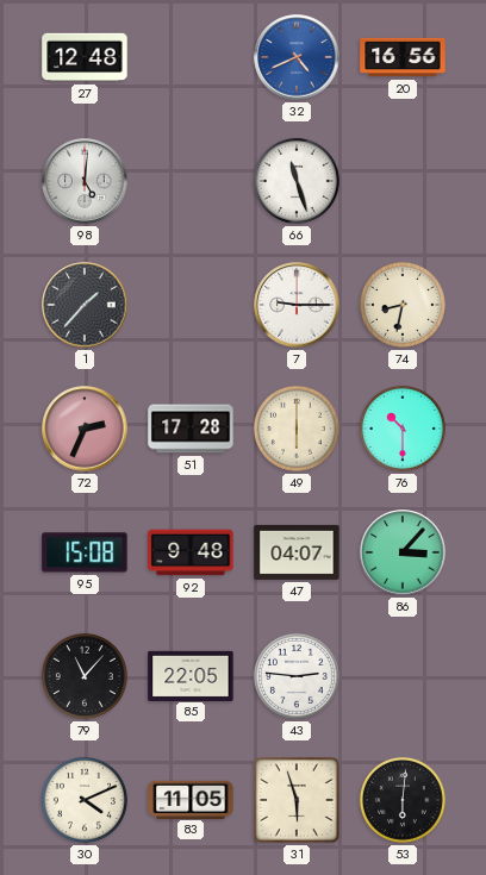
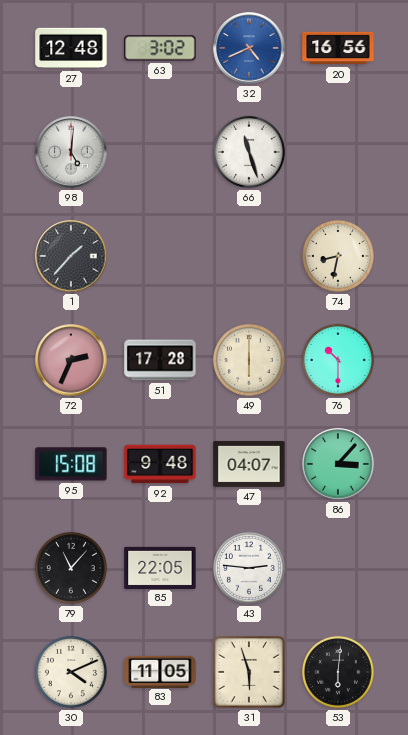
63: none -> 3:02 (160, 48)
7: 9:15 -> none (297, 305)
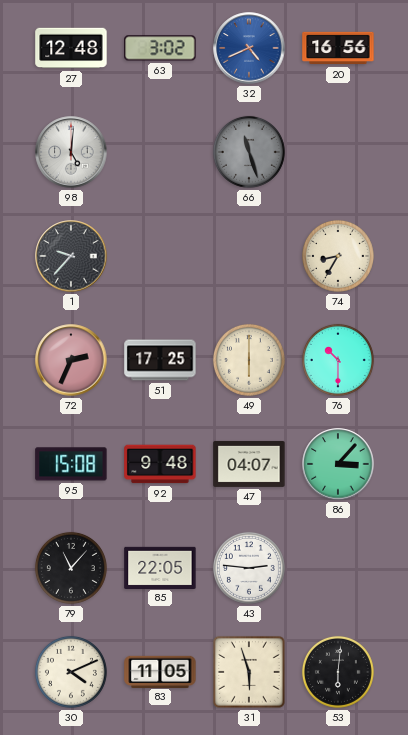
66 dial: white -> grey (249, 152)
1: 1:37 -> 9:37 (71, 256)
74: 8:32 -> 8:35 (338, 256)
51: 17:28 -> 17:25 (160, 360)
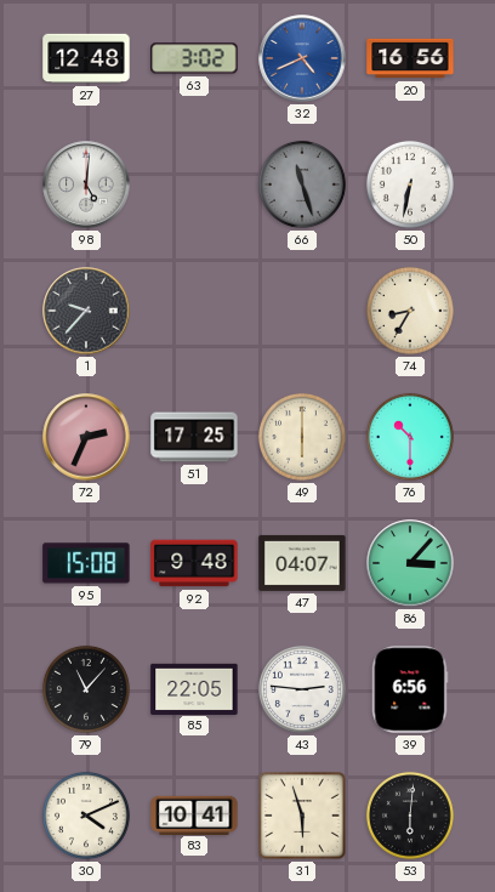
50: none -> 6:32 (410, 184)
39: none -> 6:56 (410, 689)
83: 11:05 -> 10:41 (194, 814)
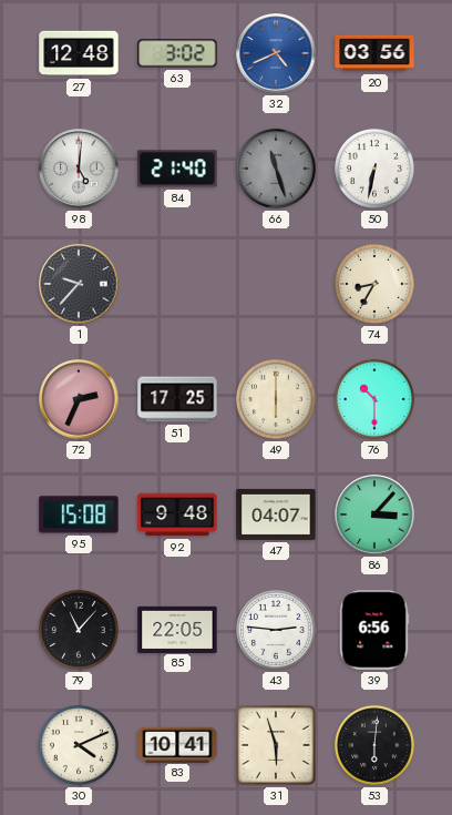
20: 16:56 -> 03:56 (374, 53)
84: none -> 21:40 (177, 169)
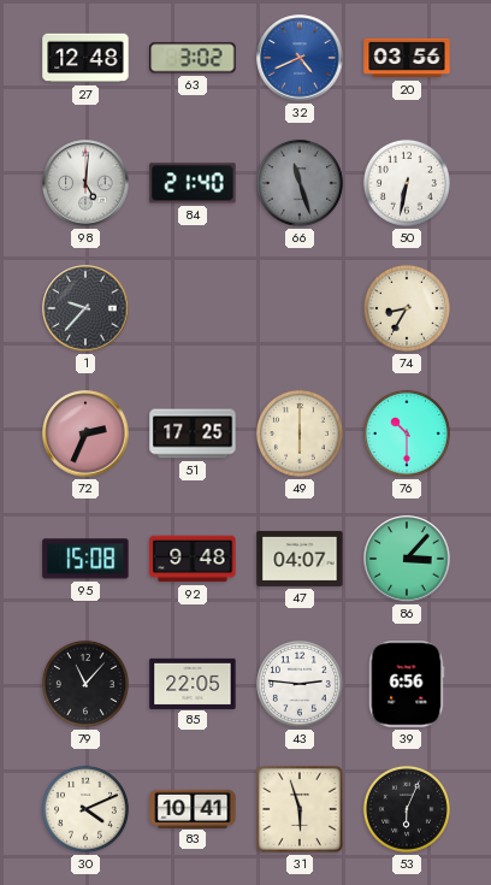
53: 6:01 -> 6:04 (407, 809)
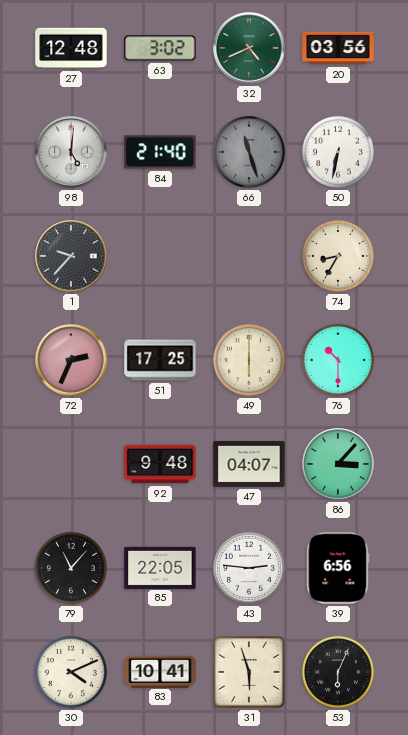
32 dial: blue -> green (249, 48)
95: 15:08 -> none (85, 559)
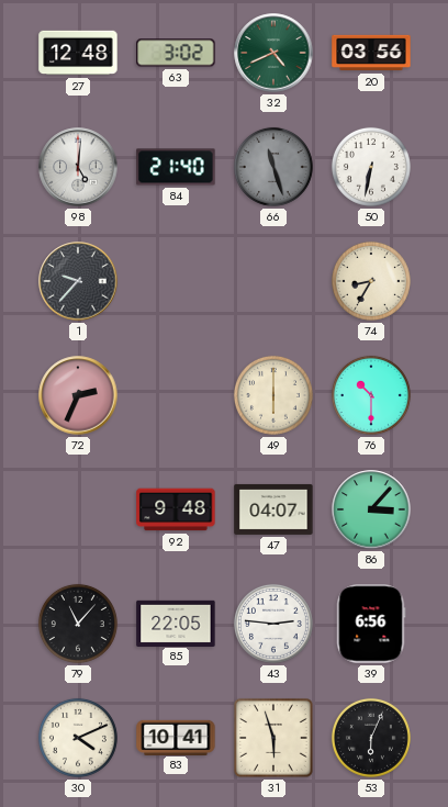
51: 17:25 -> none (160, 360)
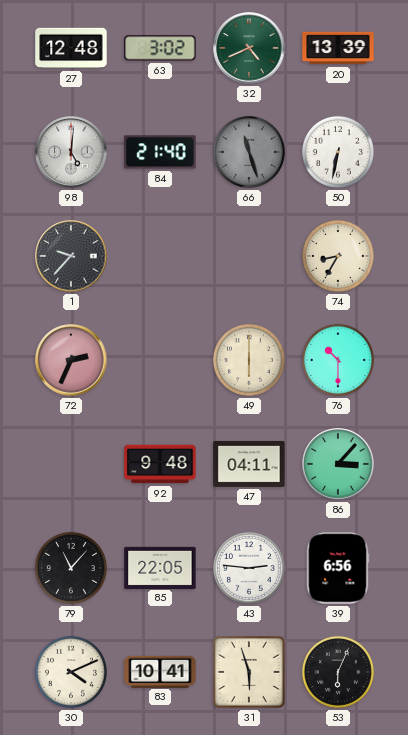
20: 03:56 -> 13:39 (338, 48)
47: 04:07 -> 04:11 (249, 464)
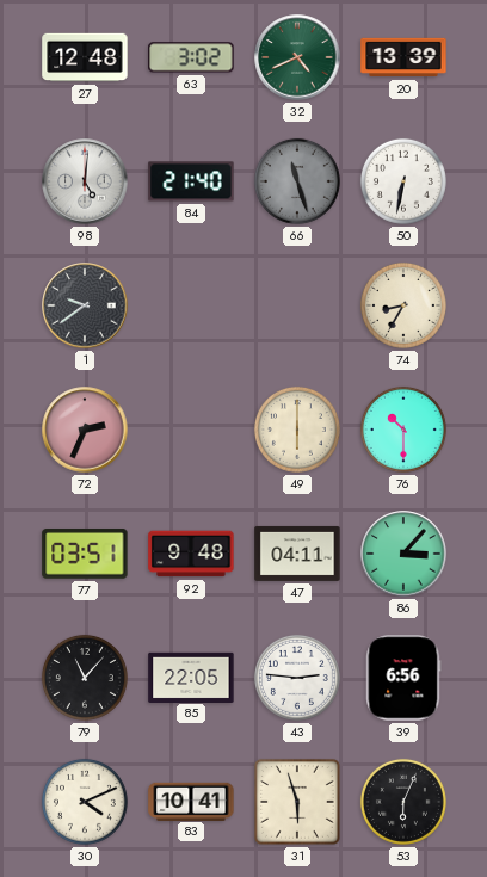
1: 9:37 -> 9:39 (85, 305)
77: none -> 03:51 (85, 555)
